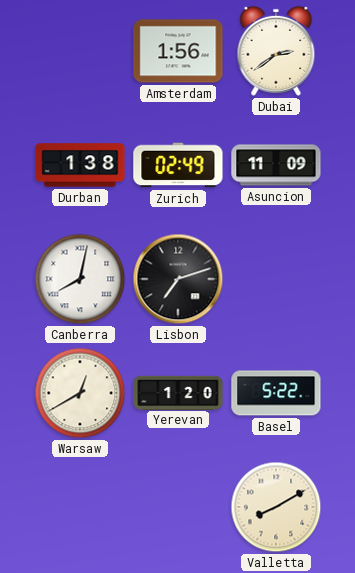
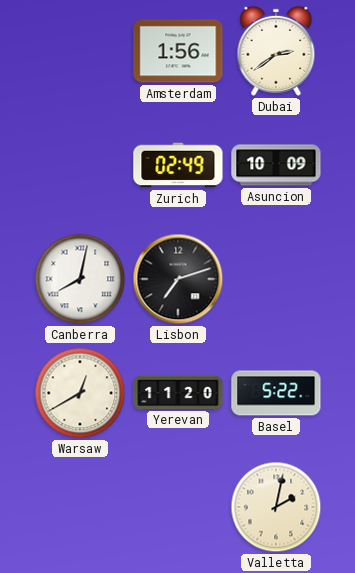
Durban: 1:38 -> none (80, 165)
Asuncion: 11:09 -> 10:09 (276, 165)
Yerevan: 1:20 -> 11:20 (178, 392)
Valletta: 8:10 -> 2:02 (276, 507)
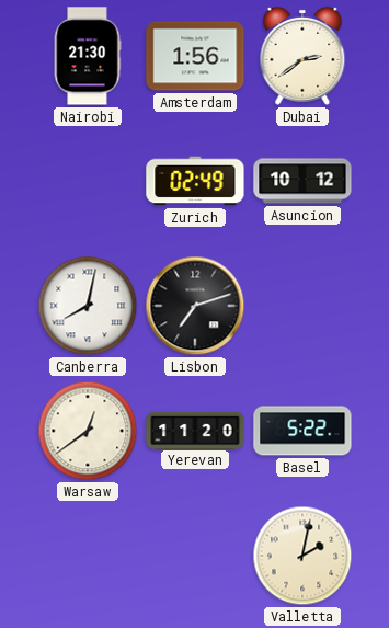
Nairobi: none -> 21:30 (88, 56)
Asuncion: 10:09 -> 10:12 (302, 181)
Warsaw: 12:40 -> 12:39 (88, 431)
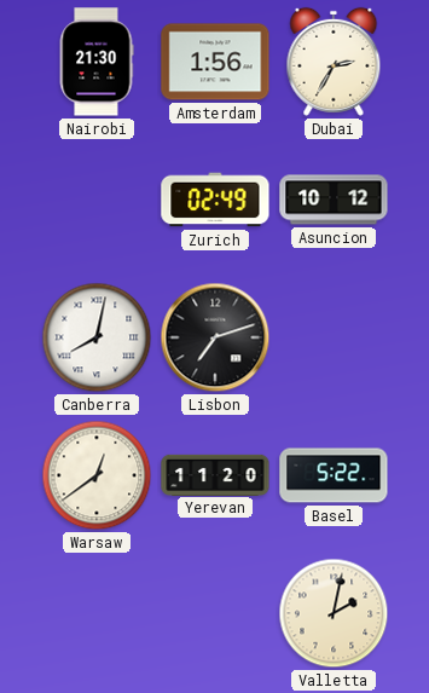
Dubai: 2:39 -> 2:35 (334, 62)
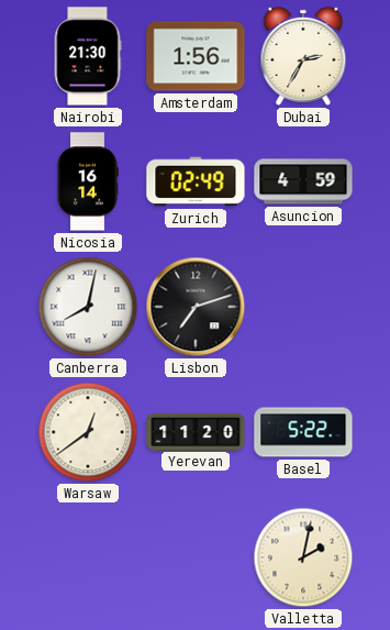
Nicosia: none -> 16:14 (88, 181)
Asuncion: 10:12 -> 4:59 (303, 181)
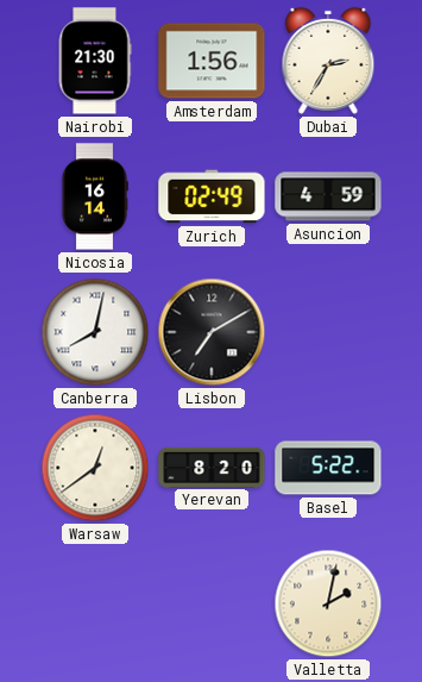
Lisbon: 7:12 -> 7:10 (212, 332)
Yerevan: 11:20 -> 8:20 (212, 467)
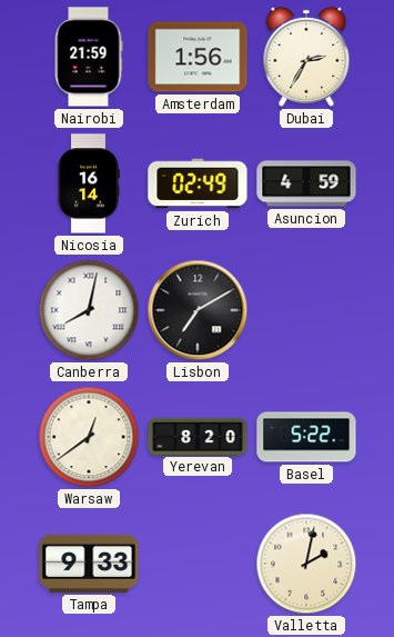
Nairobi: 21:30 -> 21:59 (89, 57)
Tampa: none -> 9:33 (89, 564)
